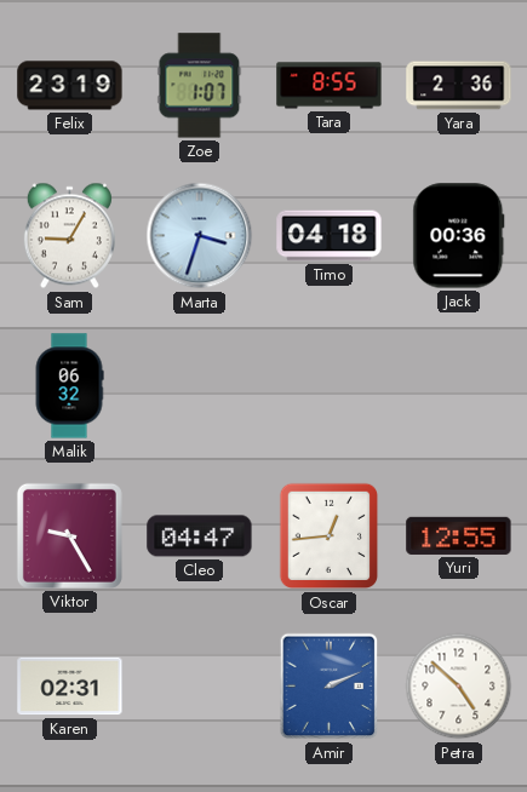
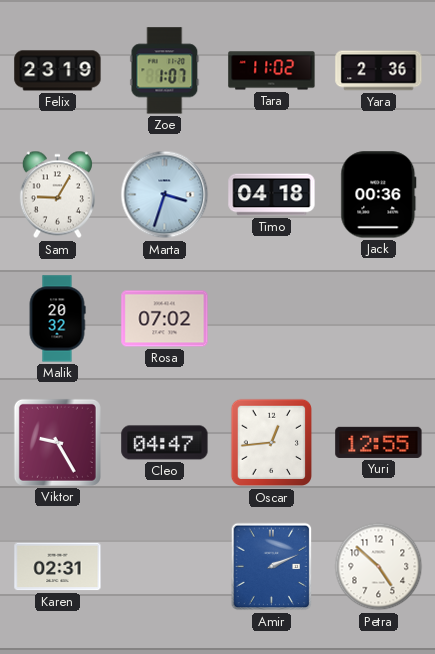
Tara: 8:55 -> 11:02 (272, 71)
Malik: 06:32 -> 20:32 (57, 319)
Rosa: none -> 07:02 (165, 319)
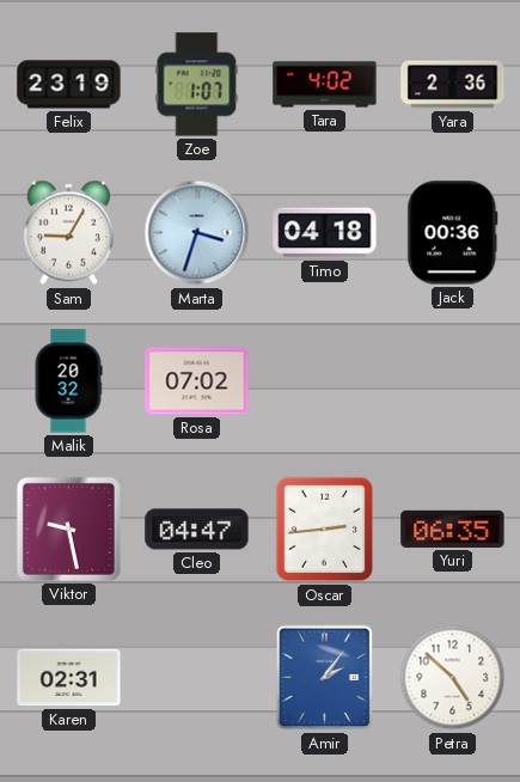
Tara: 11:02 -> 4:02 (325, 85)
Viktor: 9:25 -> 9:28 (68, 529)
Oscar: 12:44 -> 2:44 (324, 530)
Yuri: 12:55 -> 06:35 (453, 529)
Amir: 2:11 -> 2:06 (325, 678)
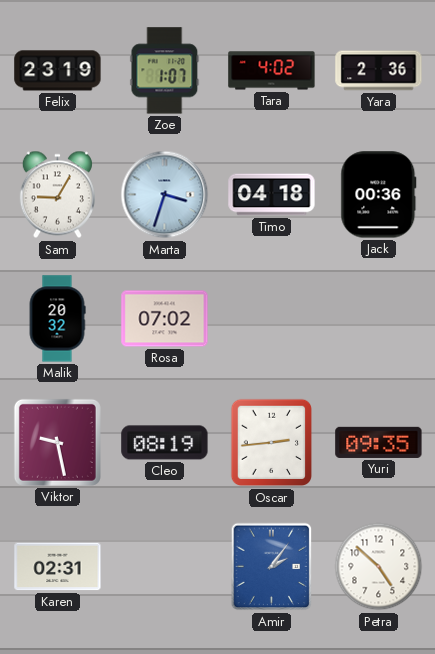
Cleo: 04:47 -> 08:19 (165, 443)
Yuri: 06:35 -> 09:35 (379, 442)
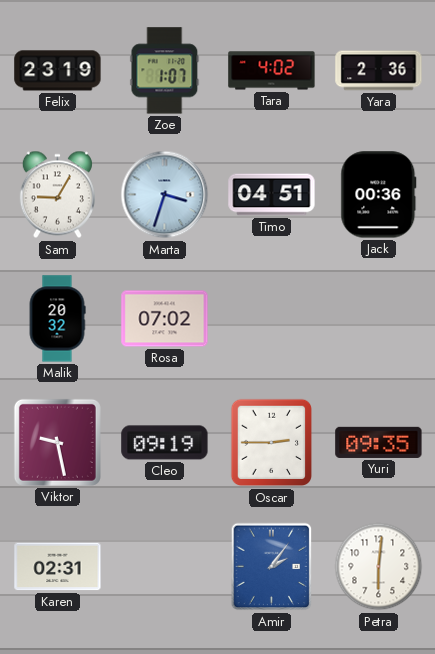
Timo: 04:18 -> 04:51 (272, 195)
Cleo: 08:19 -> 09:19 (165, 443)
Oscar: 2:44 -> 2:45 (271, 443)
Petra: 4:52 -> 6:01 (379, 567)
